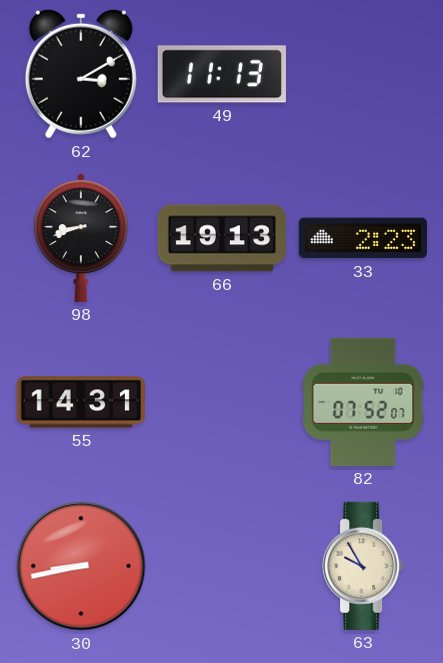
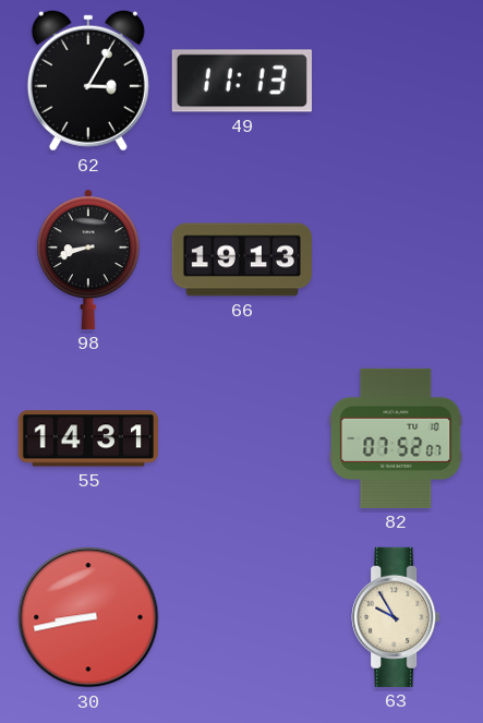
62: 3:10 -> 3:05 (88, 81)
33: 2:23 -> none (363, 238)
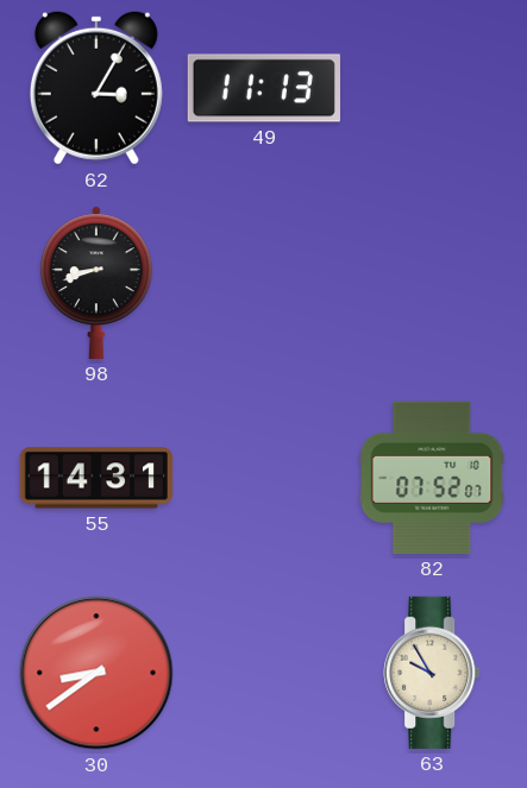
66: 19:13 -> none (241, 260)
30: 8:43 -> 8:39 (96, 673)
